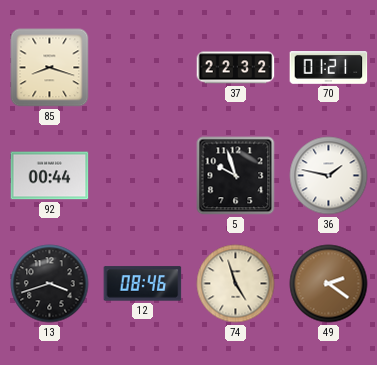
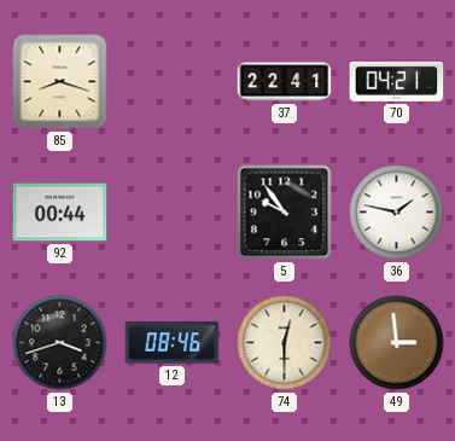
37: 22:32 -> 22:41 (285, 82)
70: 01:21 -> 04:21 (397, 82)
5: 9:57 -> 9:54 (285, 213)
74: 4:57 -> 12:30 (285, 343)
49: 2:21 -> 2:59 (397, 343)
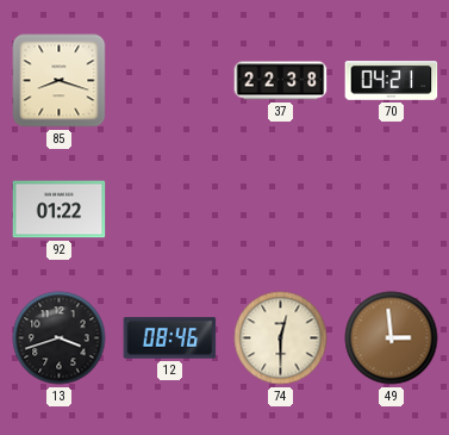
37: 22:41 -> 22:38 (281, 81)
92: 00:44 -> 01:22 (60, 210)
5: 9:54 -> none (285, 213)
36: 1:47 -> none (397, 213)
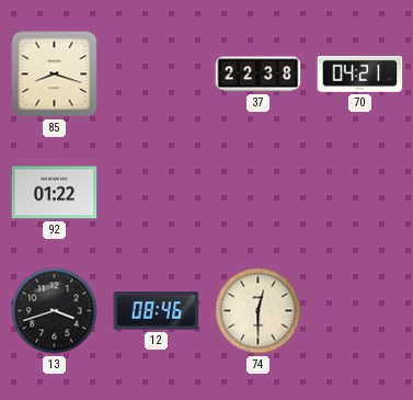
49: 2:59 -> none (392, 338)
